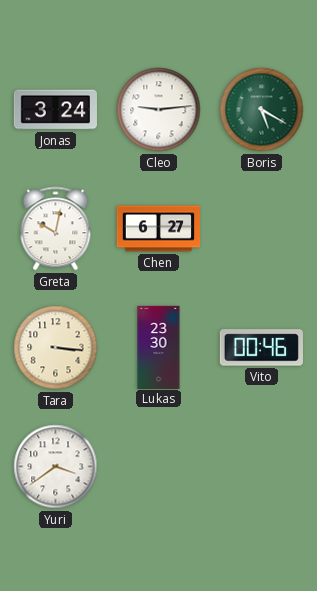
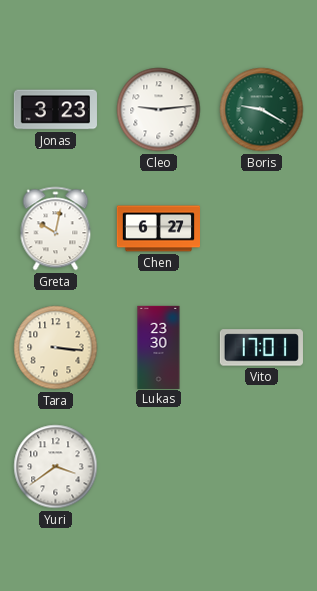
Jonas: 3:24 -> 3:23 (55, 110)
Boris: 5:20 -> 9:20 (262, 110)
Vito: 00:46 -> 17:01 (261, 348)
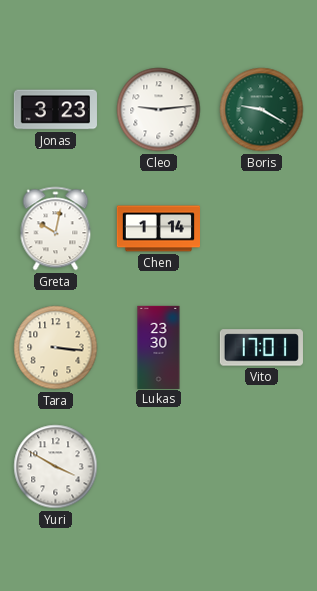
Chen: 6:27 -> 1:14 (158, 229)
Yuri: 3:39 -> 3:50 (56, 467)
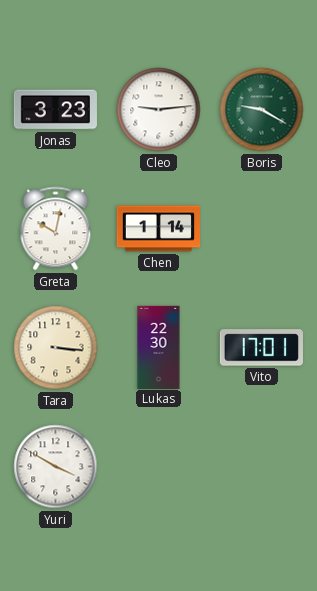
Lukas: 23:30 -> 22:30 (159, 347)
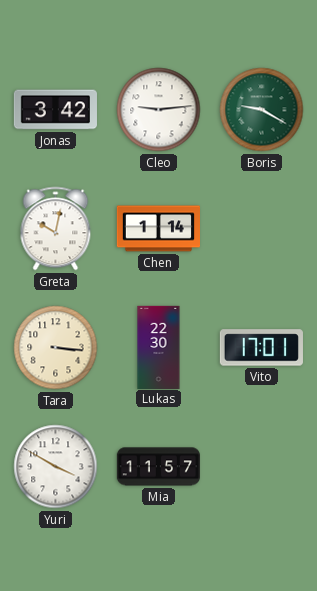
Jonas: 3:23 -> 3:42 (55, 110)
Mia: none -> 11:57 (158, 467)
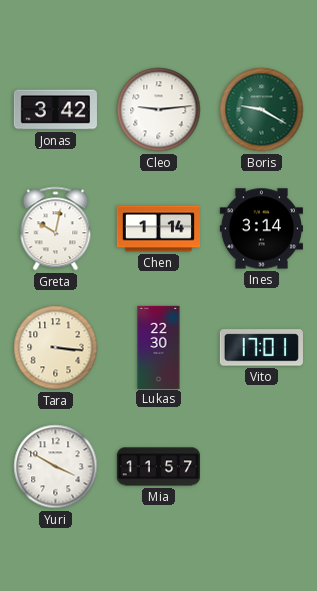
Ines: none -> 3:14 (261, 229)
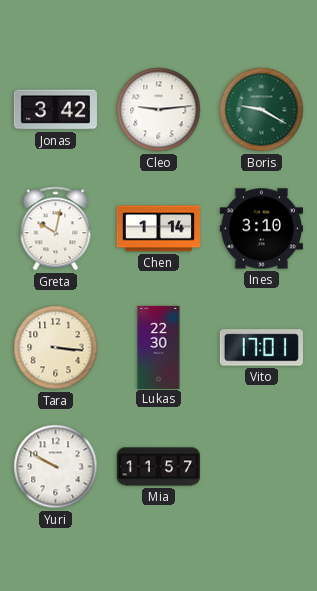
Ines: 3:14 -> 3:10 (261, 229)
Yuri: 3:50 -> 9:50 (56, 467)
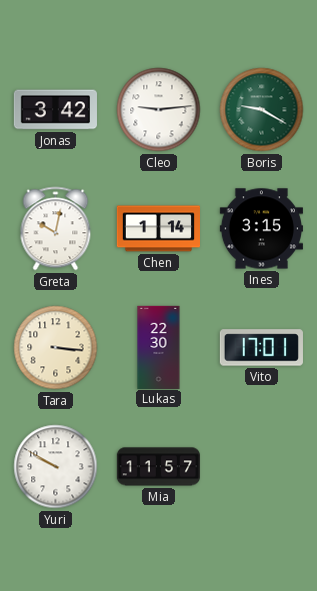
Ines: 3:10 -> 3:15 (261, 229)
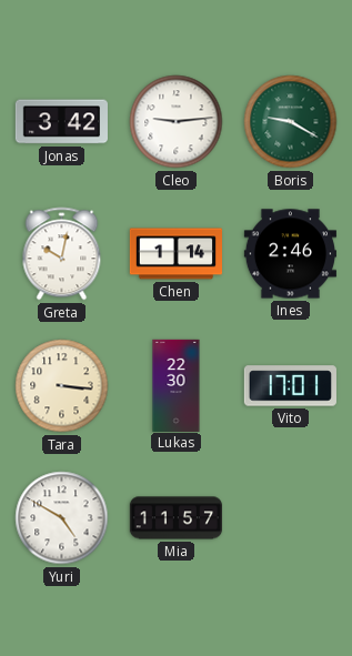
Ines: 3:15 -> 2:46 (290, 254)
Yuri: 9:50 -> 4:50 (62, 518)
